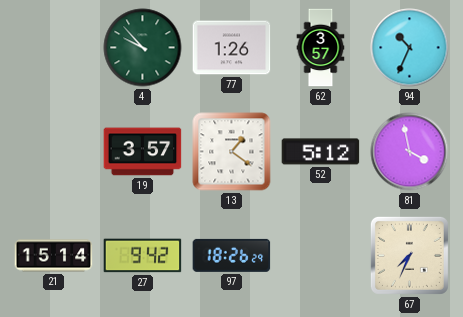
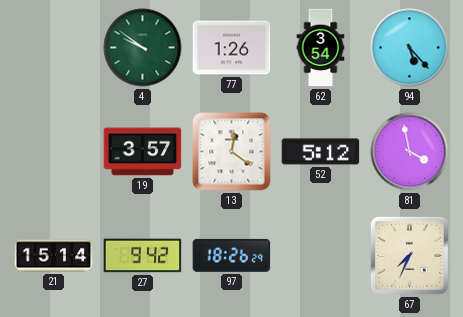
4: 9:53 -> 9:51 (143, 48)
62: 3:57 -> 3:54 (321, 48)
94: 10:34 -> 5:23 (410, 48)
13: 1:21 -> 12:21 (232, 152)
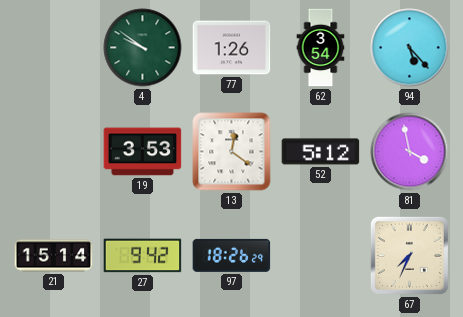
19: 3:57 -> 3:53 (143, 152)
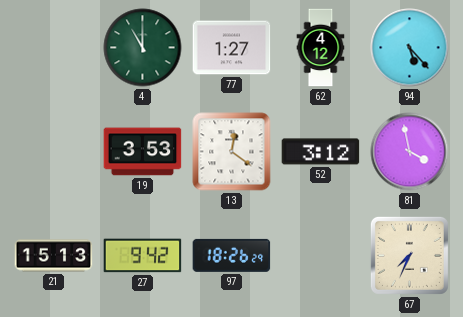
4: 9:51 -> 11:00 (143, 48)
77: 1:26 -> 1:27 (232, 48)
62: 3:54 -> 4:12 (321, 48)
52: 5:12 -> 3:12 (321, 152)
21: 15:14 -> 15:13 (54, 256)
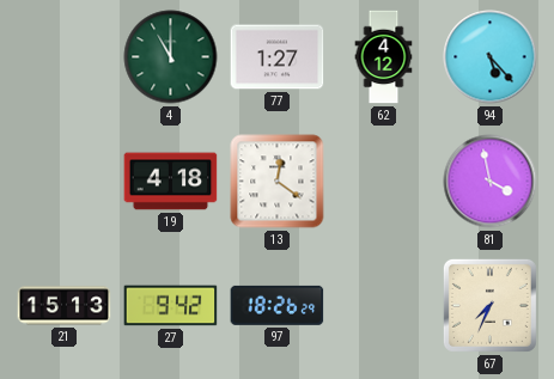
19: 3:53 -> 4:18 (171, 182)
52: 3:12 -> none (321, 152)
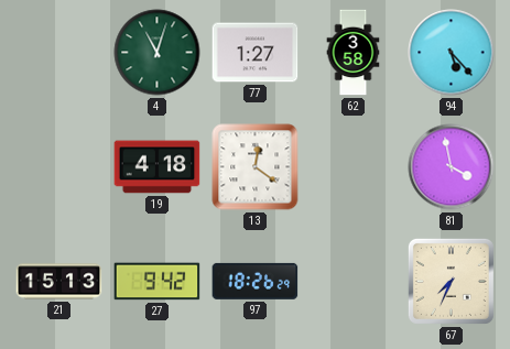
4: 11:00 -> 11:03 (158, 53)
62: 4:12 -> 3:58 (354, 53)
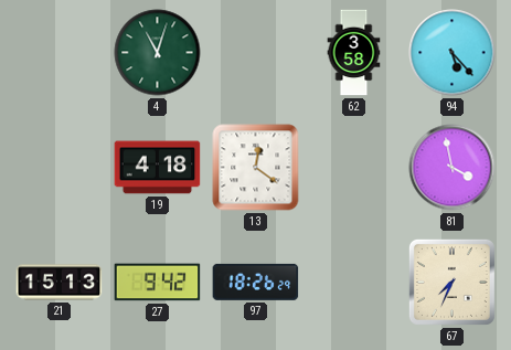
77: 1:27 -> none (256, 53)
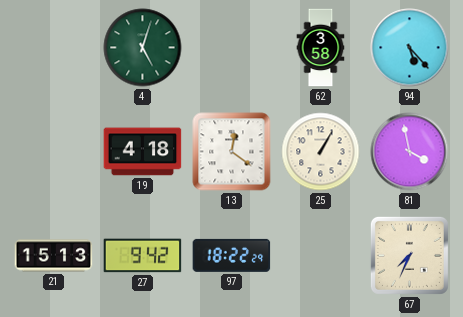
4: 11:03 -> 5:03 (143, 48)
25: none -> 1:05 (321, 152)
97: 18:26 -> 18:22 (232, 255)
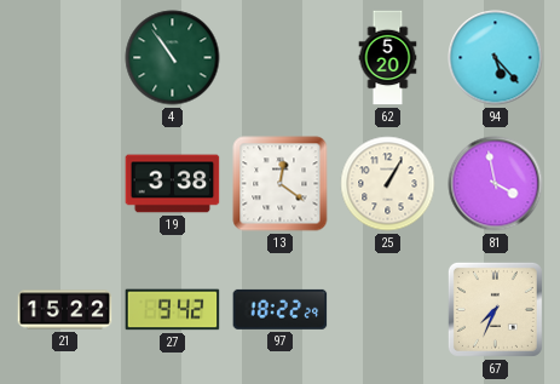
4: 5:03 -> 10:54 (173, 58)
62: 3:58 -> 5:20 (388, 58)
19: 4:18 -> 3:38 (173, 184)
21: 15:13 -> 15:22 (65, 310)
